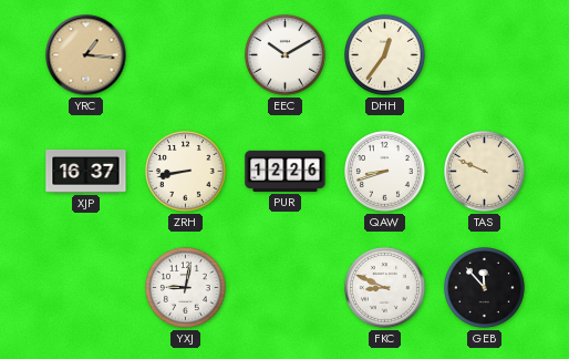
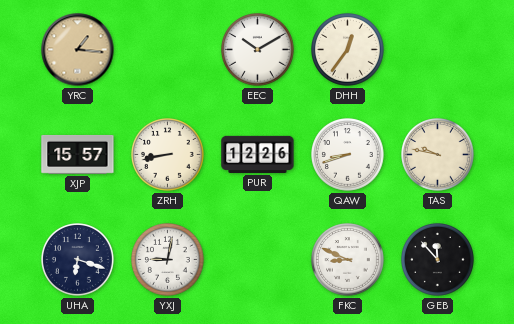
XJP: 16:37 -> 15:57 (78, 154)
TAS: 9:49 -> 9:47 (438, 155)
UHA: none -> 6:18 (78, 260)
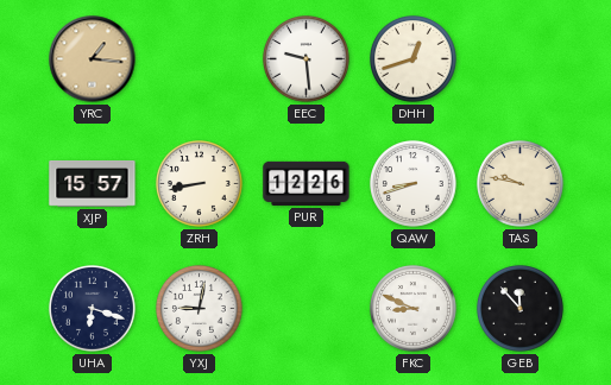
EEC: 10:10 -> 9:29 (307, 59)
DHH: 12:36 -> 12:42 (414, 59)
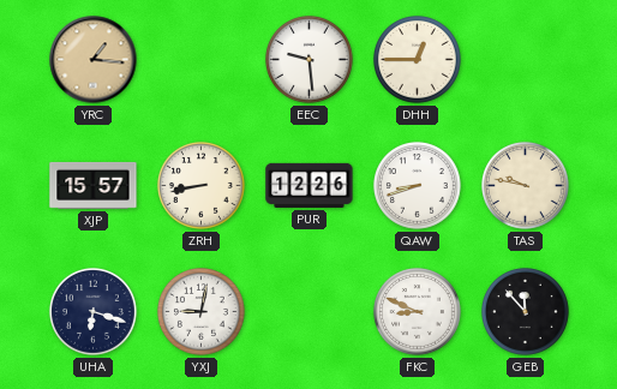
DHH: 12:42 -> 12:45 (418, 60)
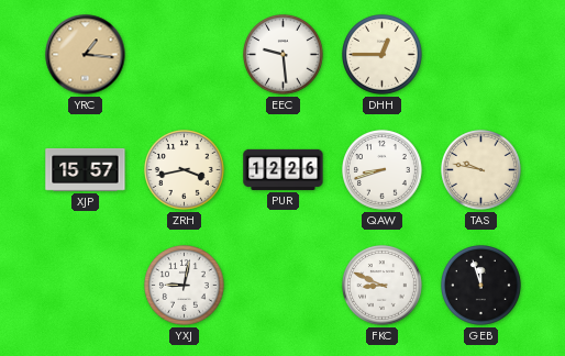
ZRH: 8:43 -> 3:43 (185, 170)
UHA: 6:18 -> none (94, 312)
GEB: 11:53 -> 11:57 (481, 286)
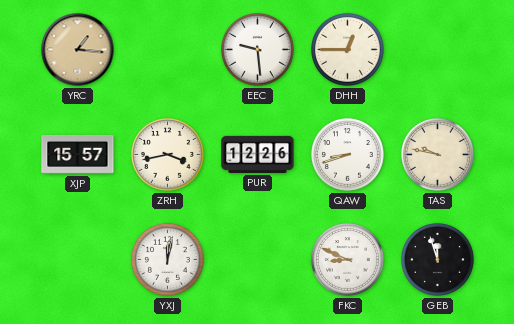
YXJ: 9:02 -> 12:02 (168, 260)
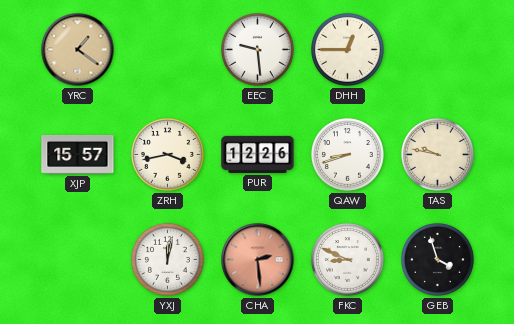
YRC: 1:16 -> 1:21 (78, 50)
CHA: none -> 2:29 (258, 260)
GEB: 11:57 -> 3:57 (438, 260)
